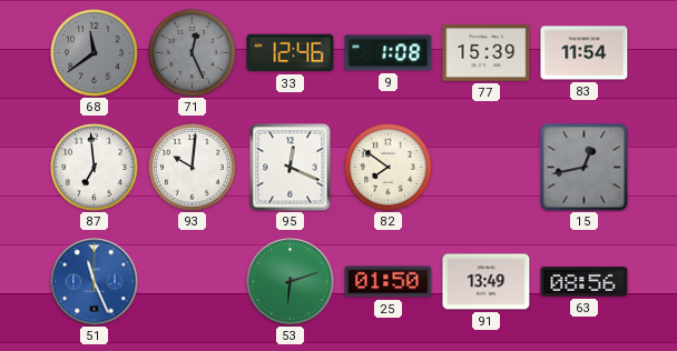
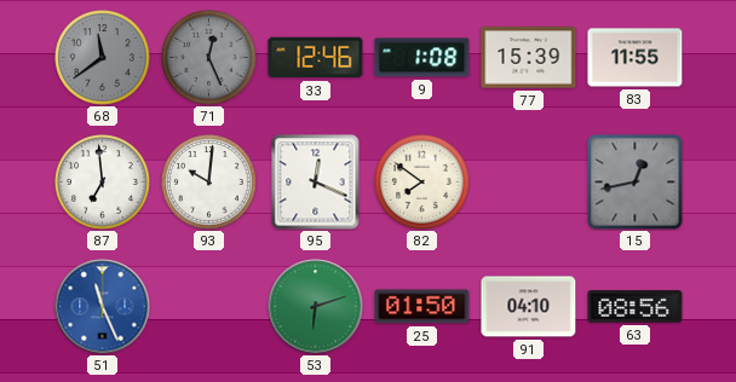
83: 11:54 -> 11:55 (636, 58)
91: 13:49 -> 04:10 (529, 307)
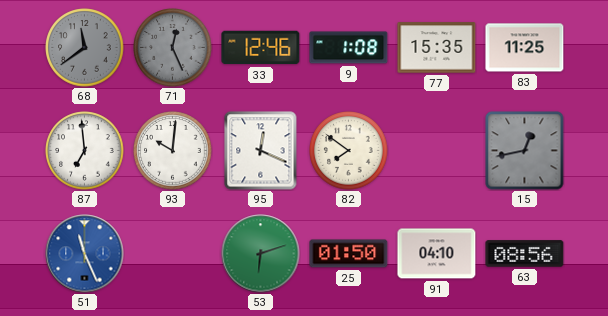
77: 15:39 -> 15:35 (437, 48)
83: 11:55 -> 11:25 (525, 48)
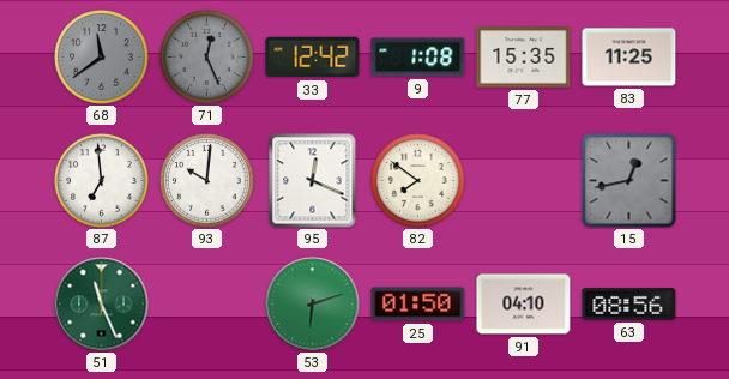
33: 12:46 -> 12:42 (313, 58)
51 dial: blue -> green (102, 305)
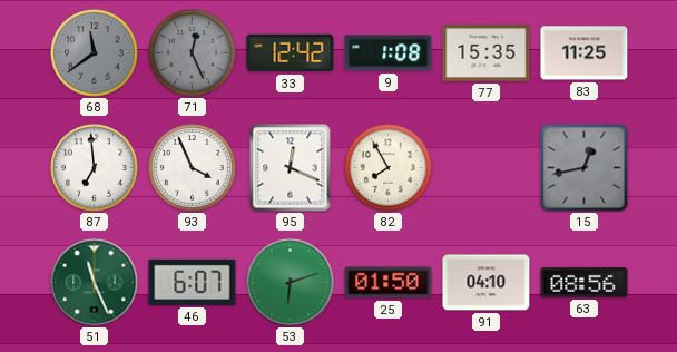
93: 10:01 -> 3:56 (193, 168)
82: 7:51 -> 7:55 (389, 168)
46: none -> 6:07 (193, 282)
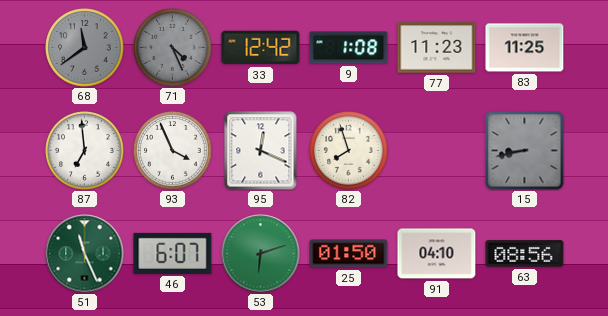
71: 12:26 -> 4:26 (173, 48)
77: 15:35 -> 11:23 (437, 48)
82: 7:55 -> 7:57 (349, 151)
15: 12:43 -> 8:43 (525, 151)
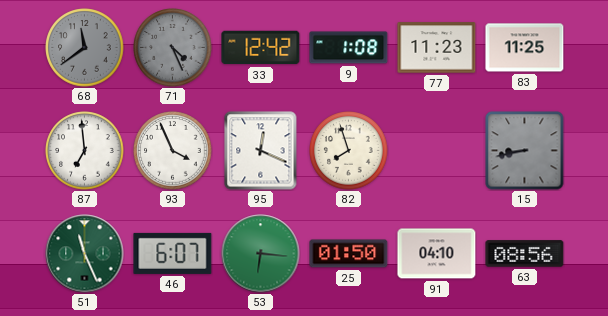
53: 6:12 -> 6:16 (261, 254)
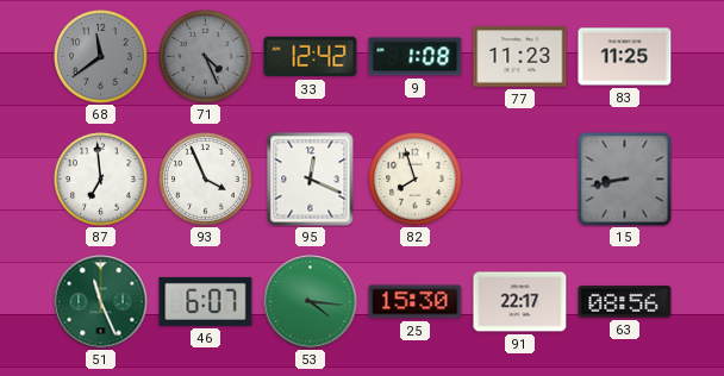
53: 6:16 -> 4:16 (311, 302)
25: 01:50 -> 15:30 (416, 302)
91: 04:10 -> 22:17 (520, 302)
